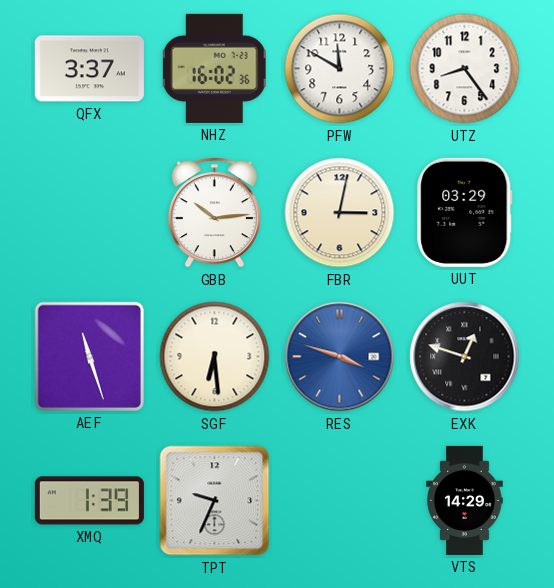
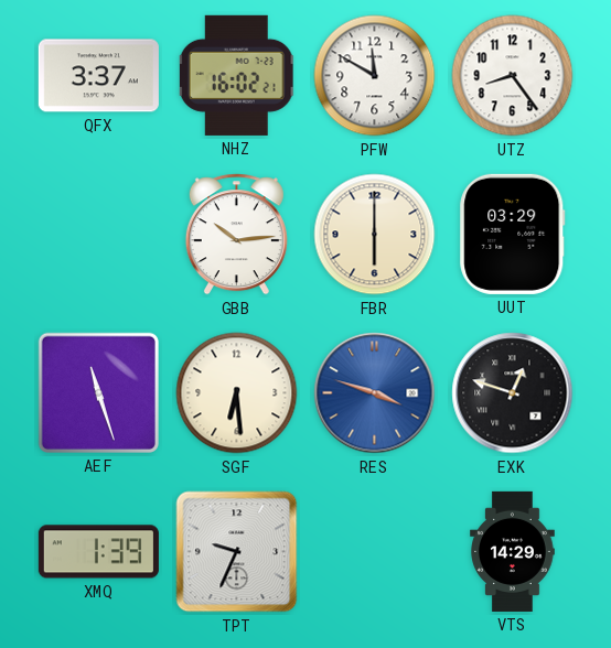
NHZ: 16:02:36 -> 16:02:21 (236, 75)
FBR: 3:02 -> 6:00 (375, 235)
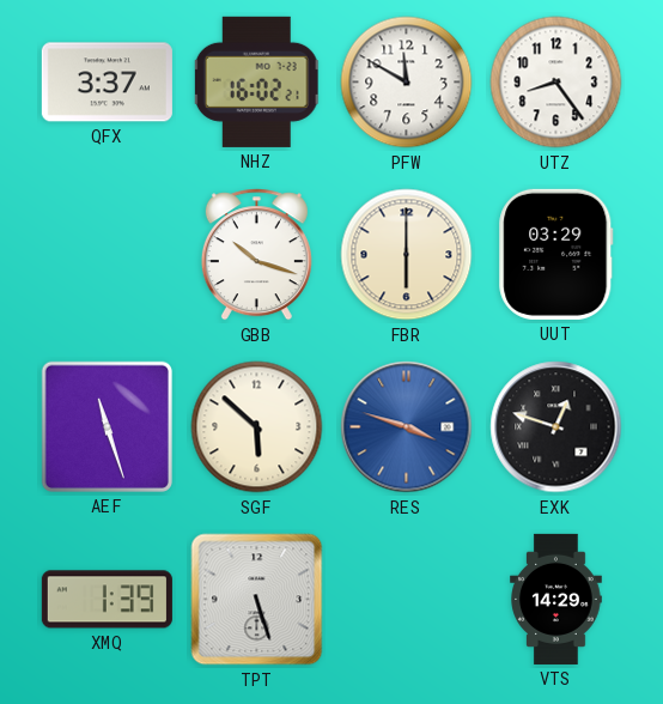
GBB: 10:14 -> 10:18 (256, 255)
SGF: 6:29 -> 5:52 (257, 427)
TPT: 9:34 -> 5:27 (257, 600)
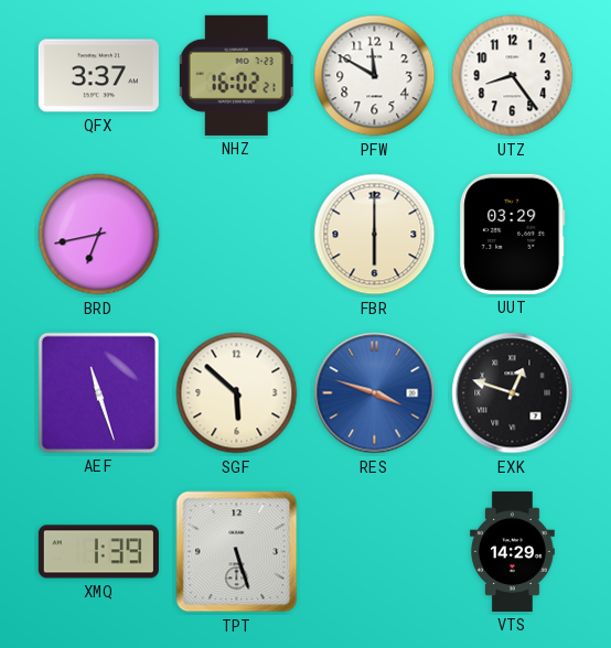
BRD: none -> 6:43 (99, 235)
GBB: 10:18 -> none (256, 255)
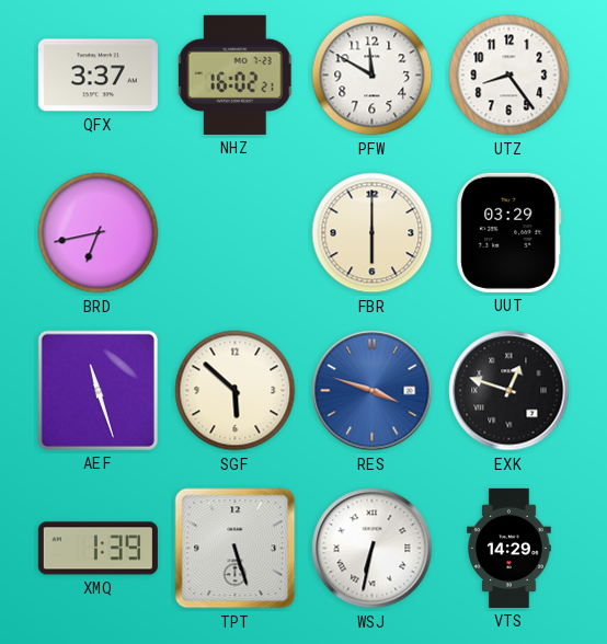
WSJ: none -> 6:32 (373, 549)
